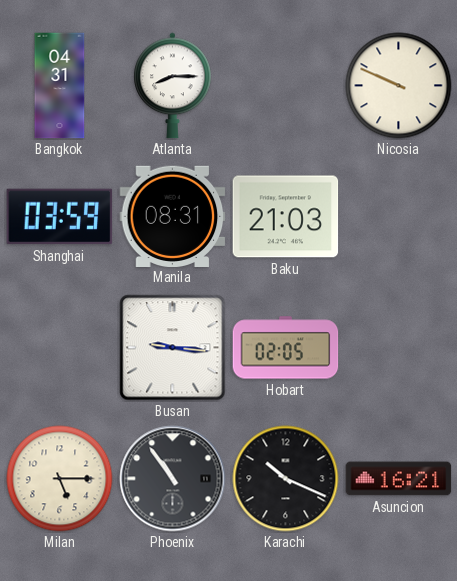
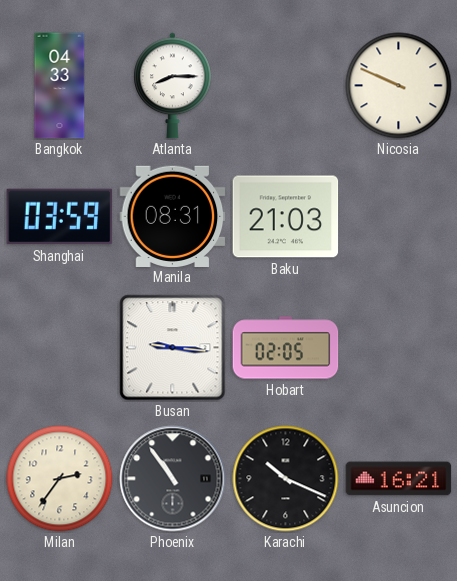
Bangkok: 04:31 -> 04:33 (60, 86)
Milan: 5:15 -> 2:36 (60, 479)
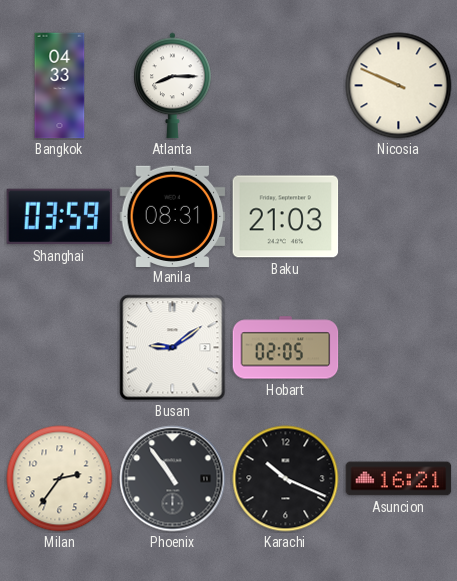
Busan: 9:16 -> 9:09 (173, 348)
